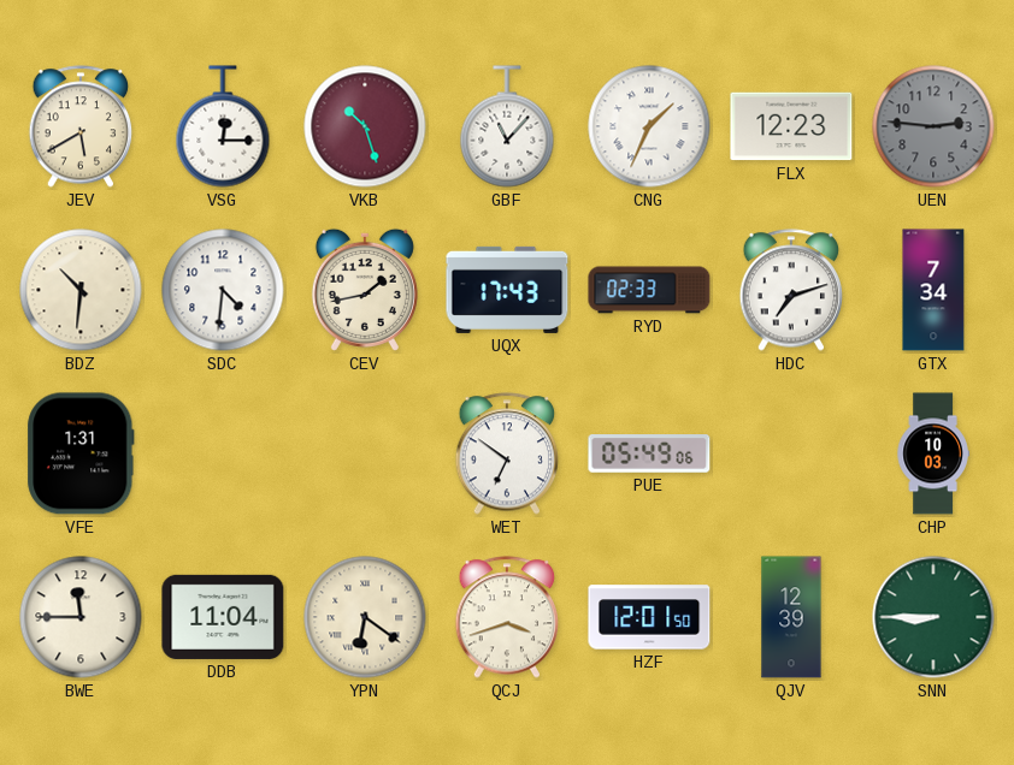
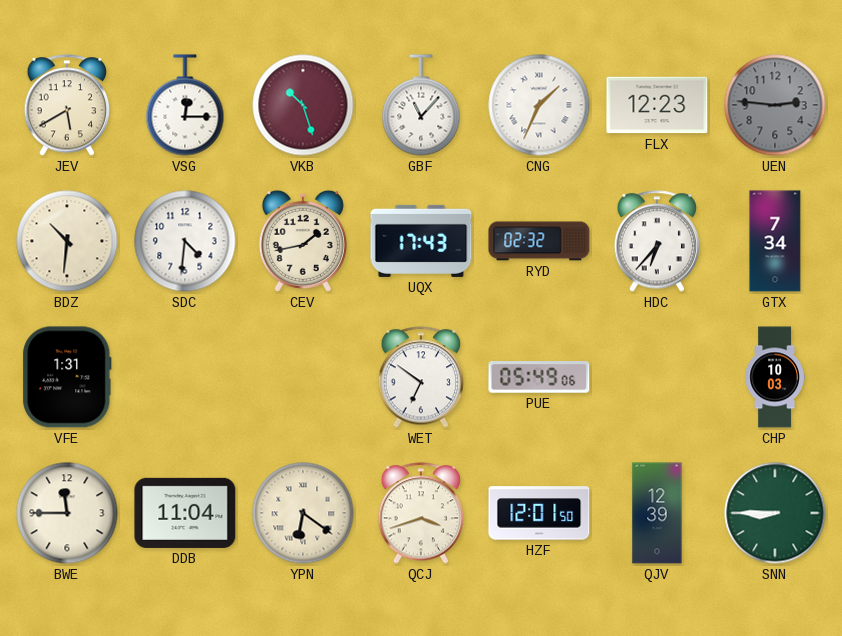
RYD: 02:33 -> 02:32 (539, 241)
HDC: 7:12 -> 6:37 (657, 241)
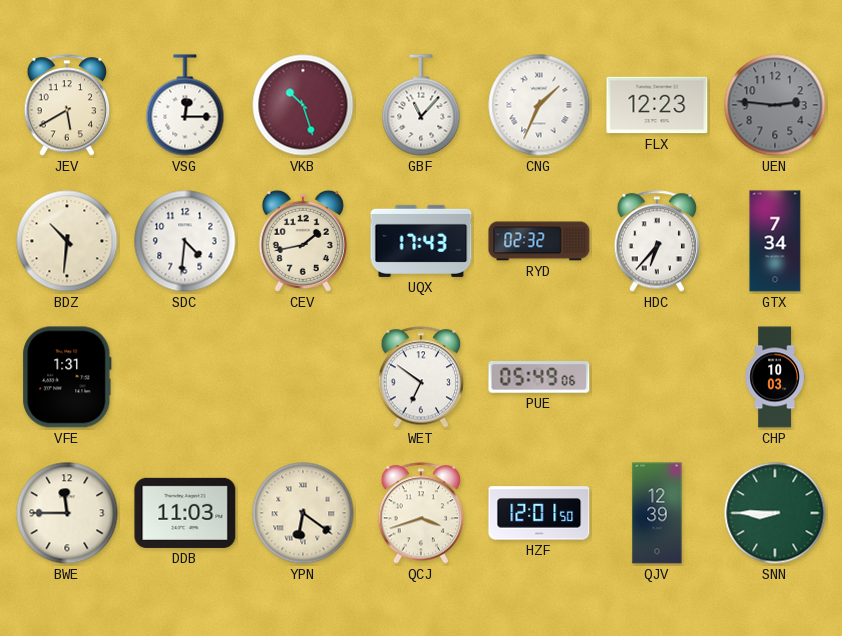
DDB: 11:04 -> 11:03 (185, 513)
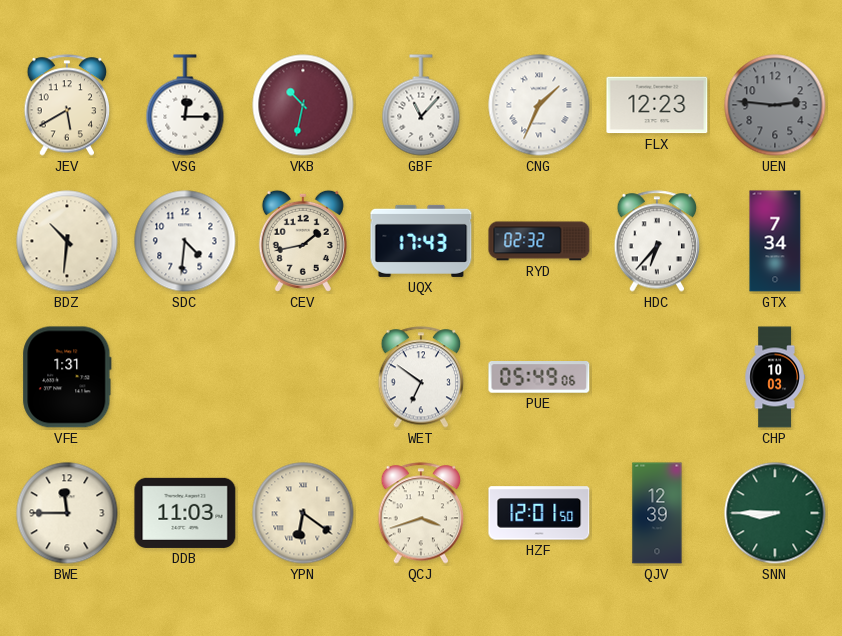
VKB: 10:27 -> 10:32 (303, 105)
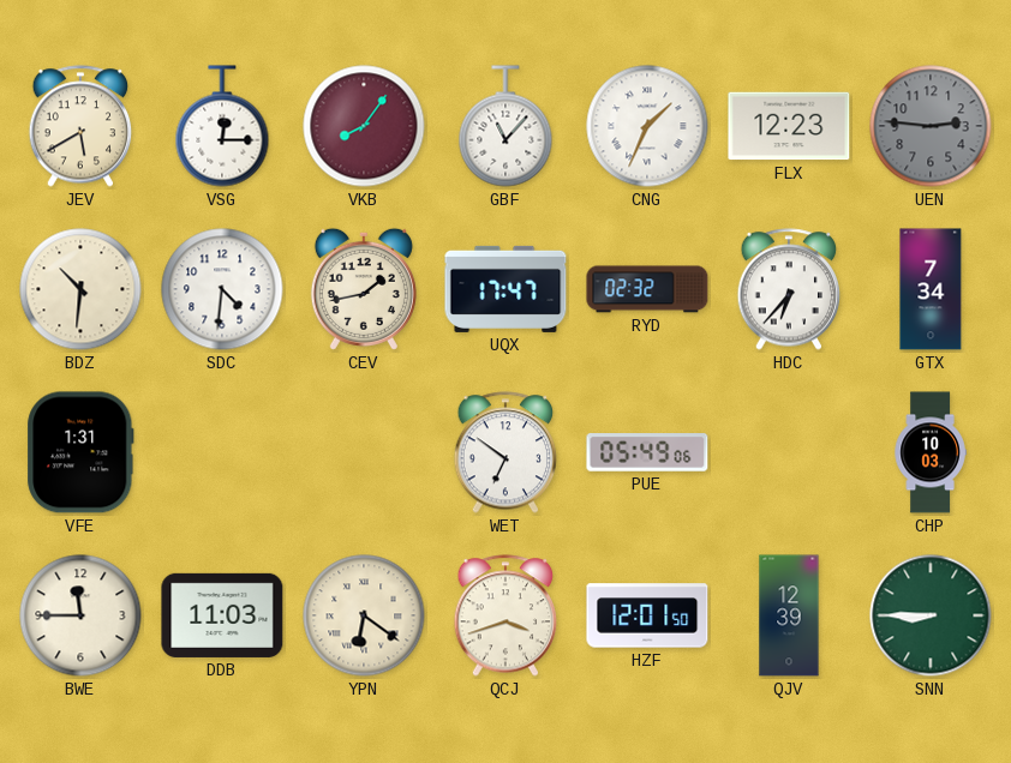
VKB: 10:32 -> 8:06 (364, 126)
UQX: 17:43 -> 17:47 (505, 289)
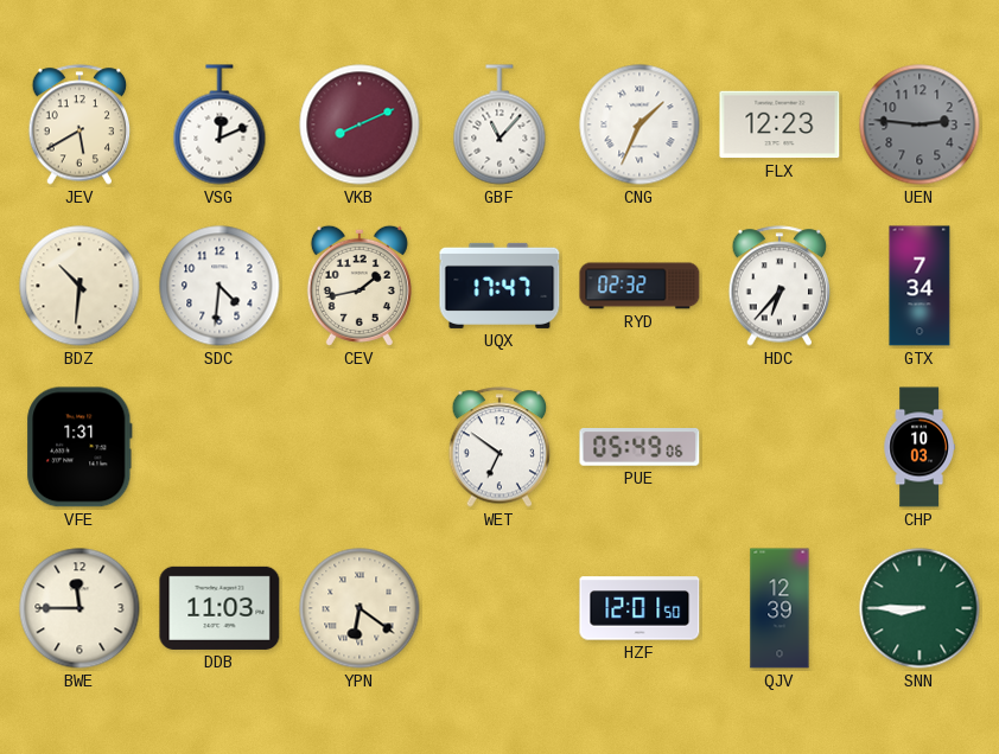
VSG: 12:15 -> 12:11 (219, 124)
VKB: 8:06 -> 8:11 (359, 124)
QCJ: 3:42 -> none (505, 615)
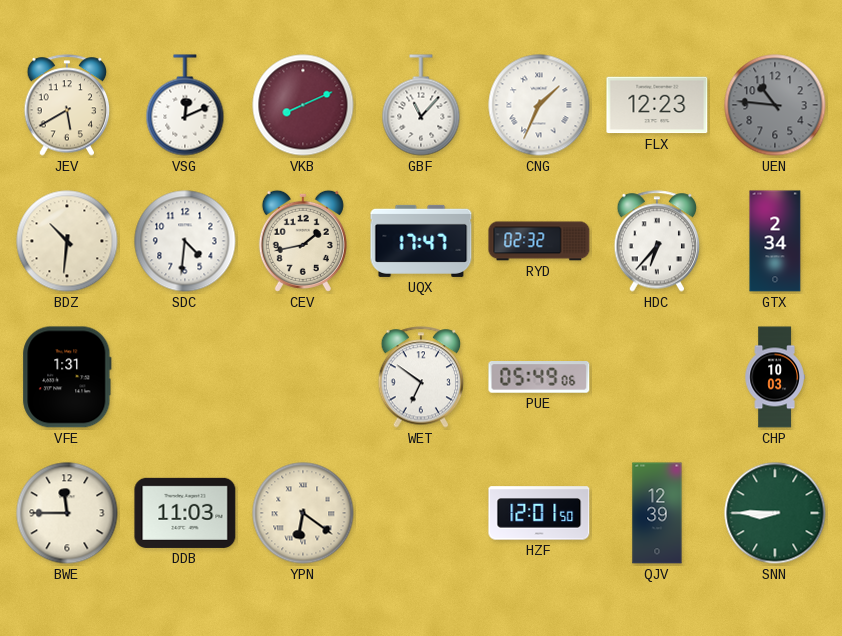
UEN: 2:46 -> 10:46 (775, 105)
GTX: 7:34 -> 2:34 (775, 241)
